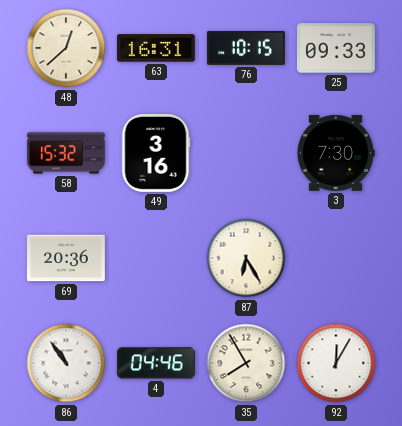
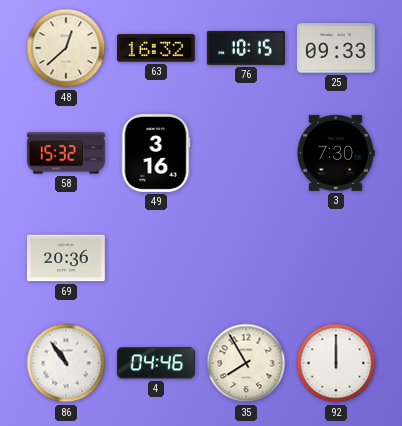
63: 16:31 -> 16:32 (156, 48)
87: 6:25 -> none (246, 258)
92: 12:05 -> 12:00 (336, 363)
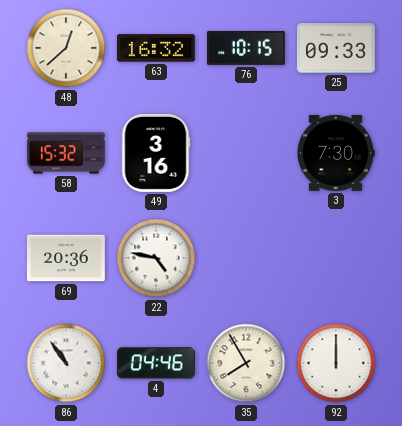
22: none -> 4:47 (156, 258)
